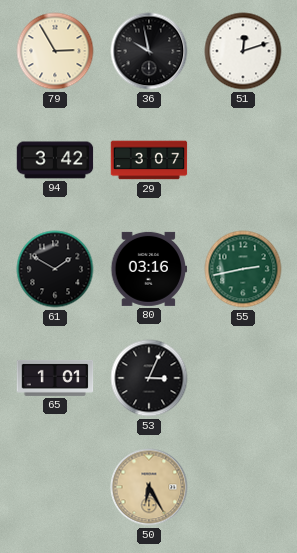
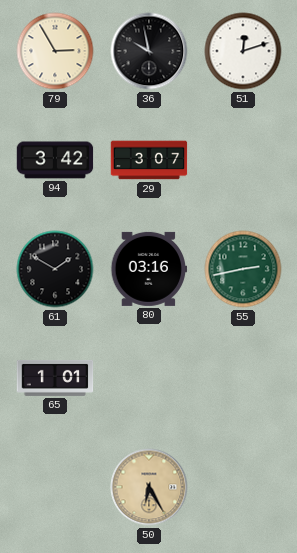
53: 3:04 -> none (149, 378)
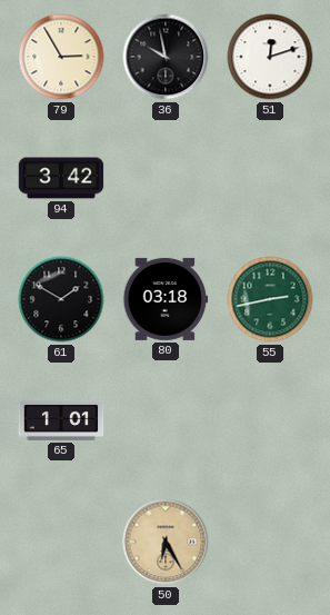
29: 3:07 -> none (149, 160)
80: 03:16 -> 03:18 (166, 299)
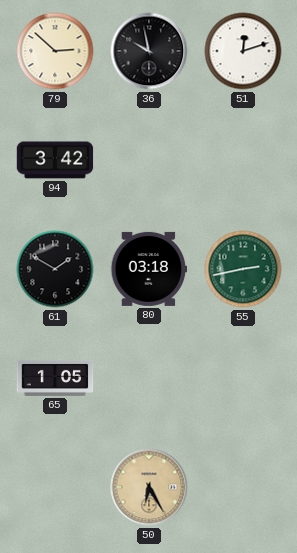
79: 2:55 -> 2:52 (55, 51)
65: 1:01 -> 1:05 (55, 378)
